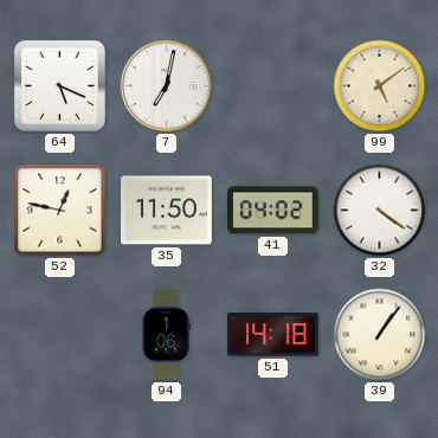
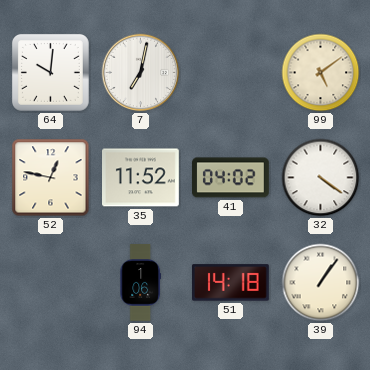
64: 5:19 -> 10:01 (50, 72)
35: 11:50 -> 11:52 (141, 178)
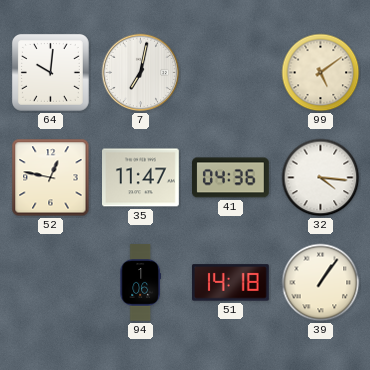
35: 11:52 -> 11:47 (141, 178)
41: 04:02 -> 04:36 (231, 178)
32: 4:21 -> 4:16 (321, 178)
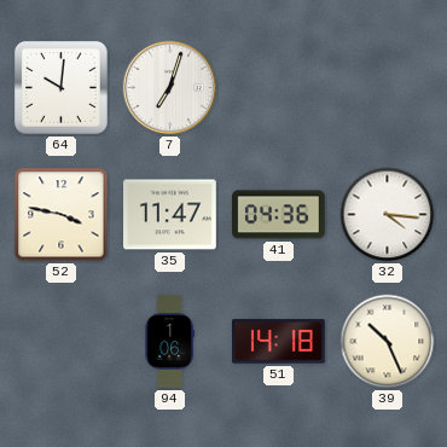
7: 7:02 -> 7:03 (170, 88)
99: 5:09 -> none (321, 73)
52: 12:47 -> 3:47 (62, 215)
39: 1:06 -> 10:26 (388, 342)
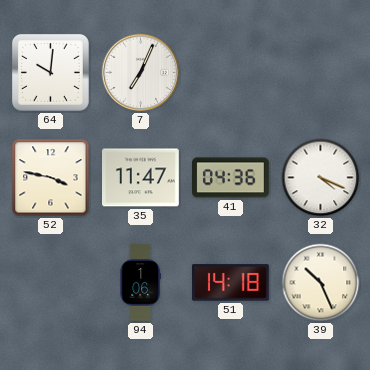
7: 7:03 -> 7:04 (141, 73)
32: 4:16 -> 4:19 (321, 178)
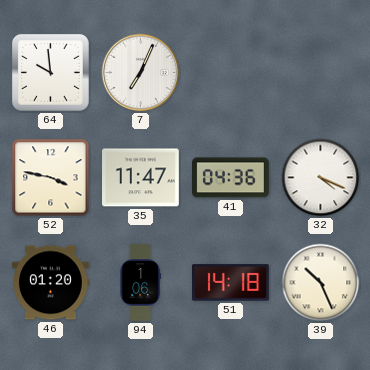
64: 10:01 -> 9:59 (50, 72)
46: none -> 01:20 (51, 283)
